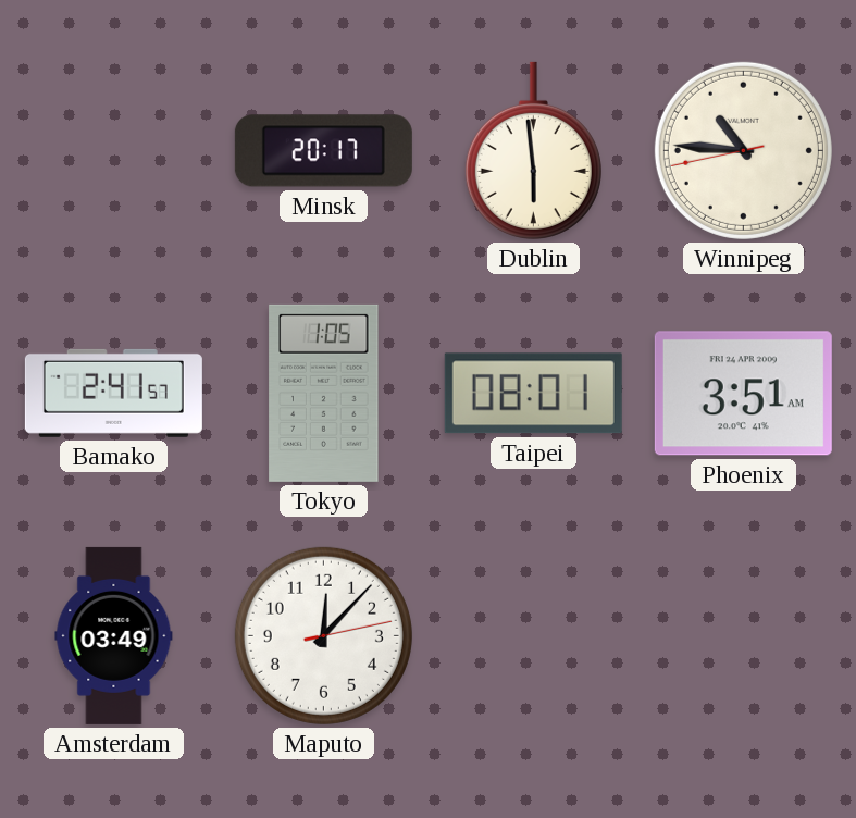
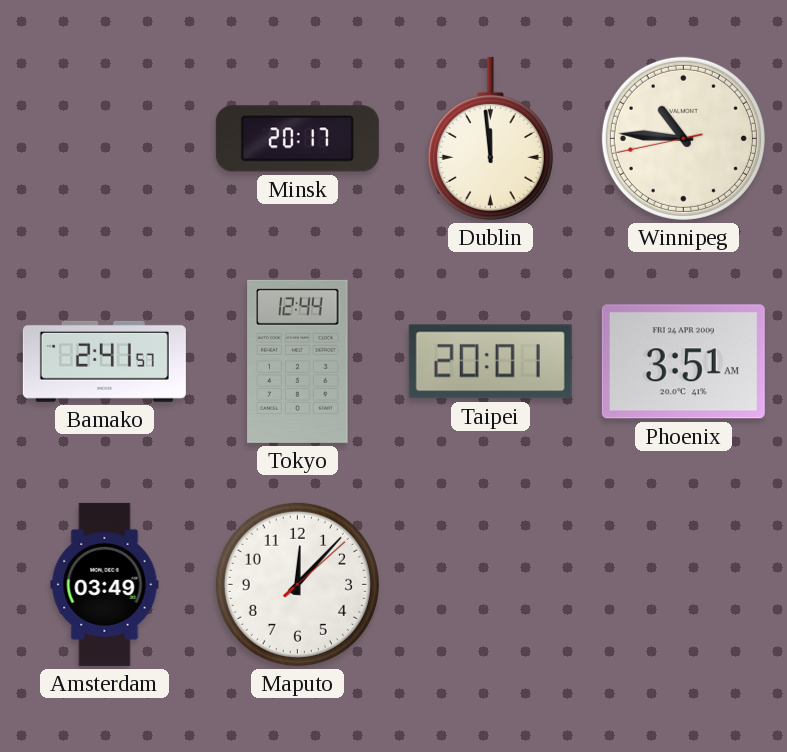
Dublin: 5:59 -> 11:59 (490, 138)
Tokyo: 1:05 -> 12:44 (298, 361)
Taipei: 08:01 -> 20:01 (490, 362)
Maputo: 12:07:13 -> 12:07:08 (297, 584)
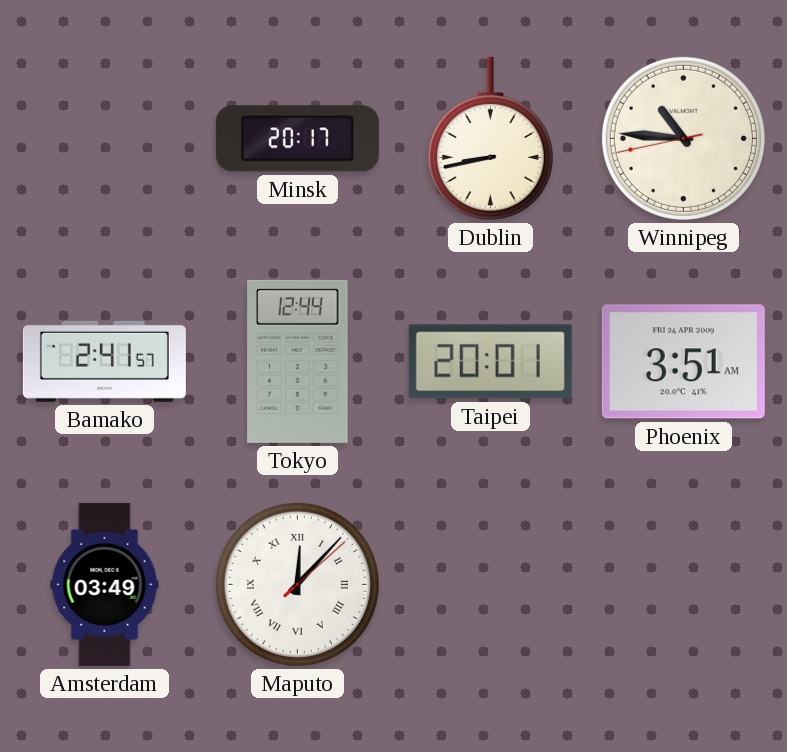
Dublin: 11:59 -> 8:43 (490, 138)
Maputo numerals: Arabic -> Roman (297, 584)
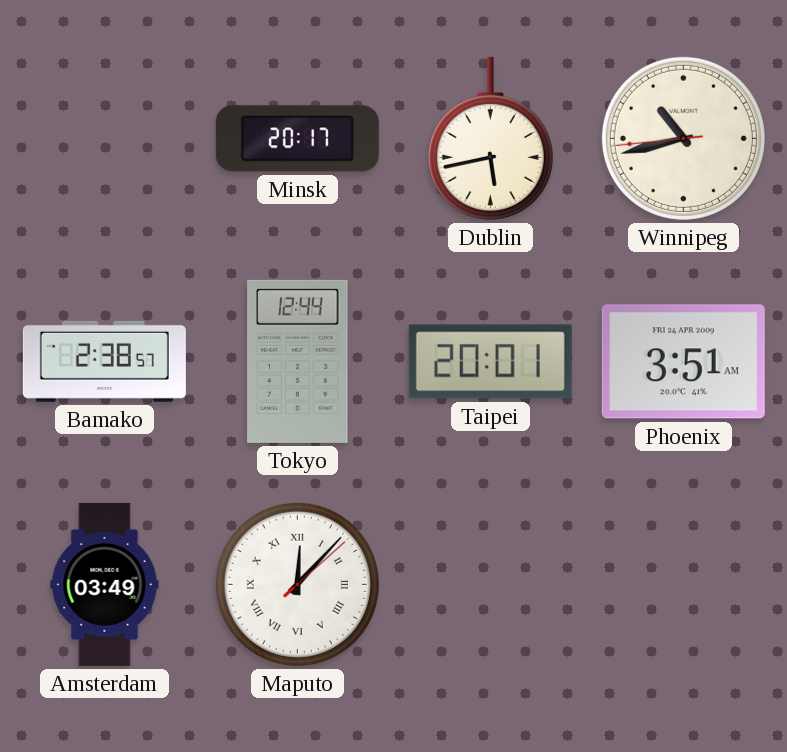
Dublin: 8:43 -> 5:43 (490, 138)
Winnipeg: 10:45 -> 10:42 (683, 138)
Bamako: 2:41 -> 2:38 (104, 361)
